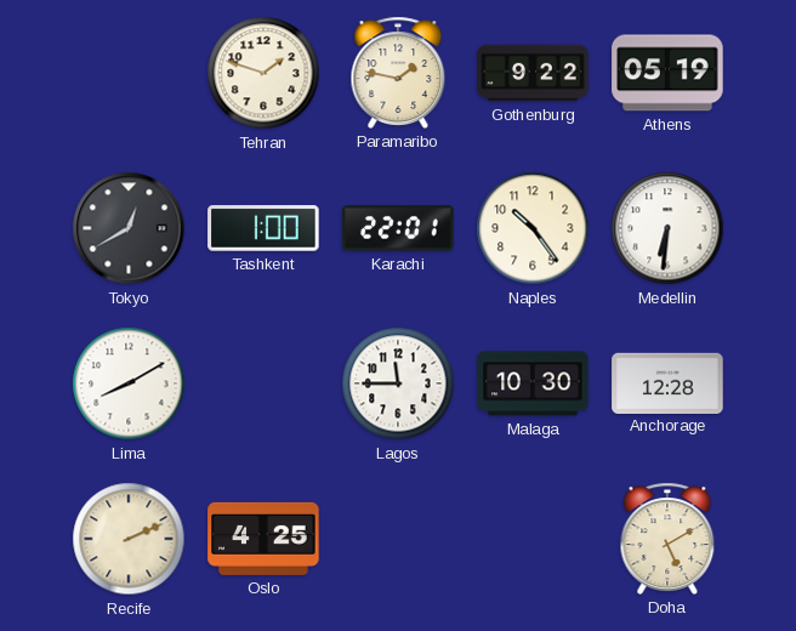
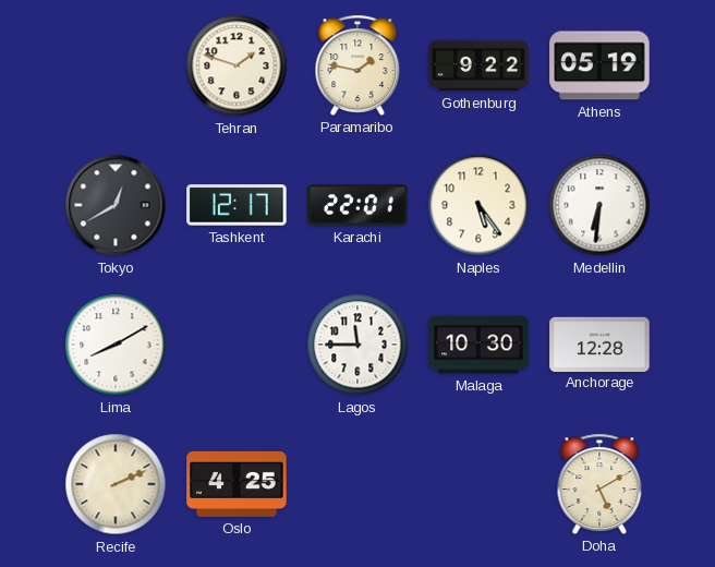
Tashkent: 1:00 -> 12:17 (237, 205)
Naples: 10:24 -> 5:24 (478, 205)
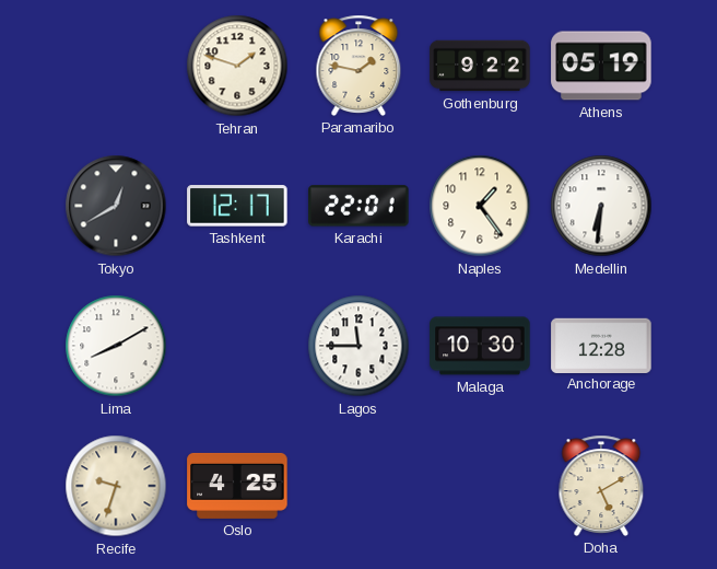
Naples: 5:24 -> 1:24 (480, 206)
Recife: 2:11 -> 9:33 (116, 486)
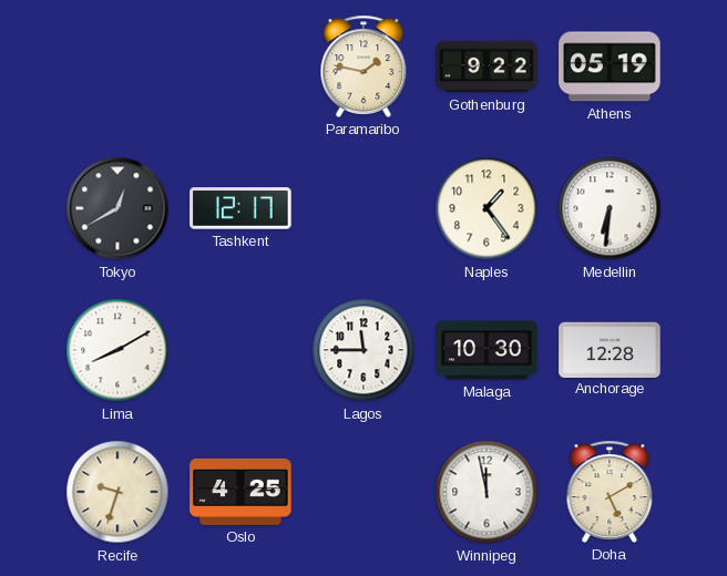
Tehran: 1:48 -> none (237, 66)
Karachi: 22:01 -> none (358, 206)
Winnipeg: none -> 11:58 (487, 492)
